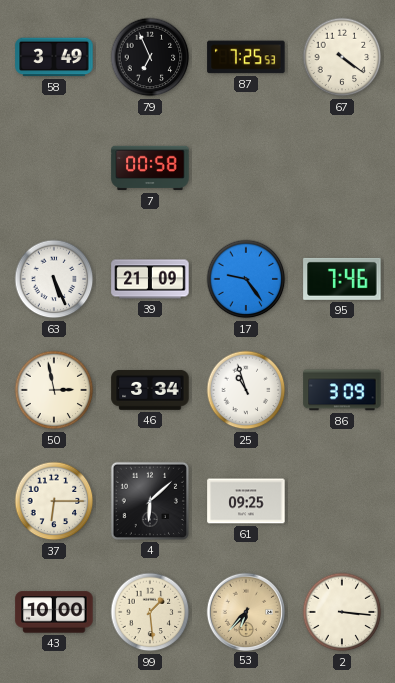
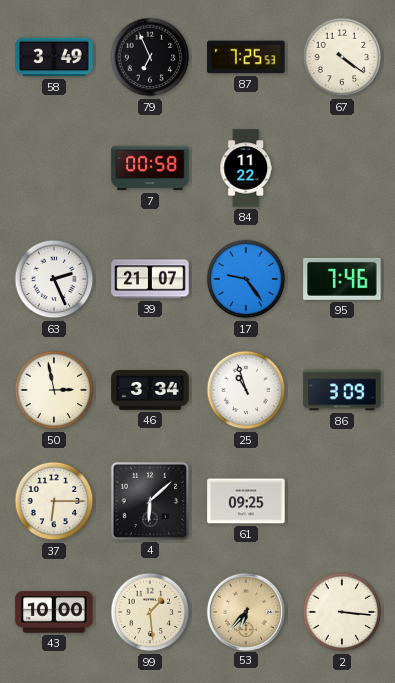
84: none -> 11:22 (246, 168)
63: 5:26 -> 2:26 (54, 279)
39: 21:09 -> 21:07 (150, 279)
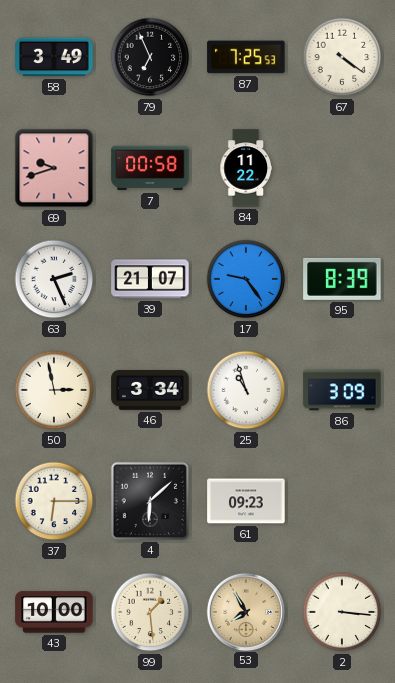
69: none -> 9:42 (54, 168)
95: 7:46 -> 8:39 (342, 279)
61: 09:25 -> 09:23 (246, 501)
53: 6:37 -> 7:55 (245, 611)
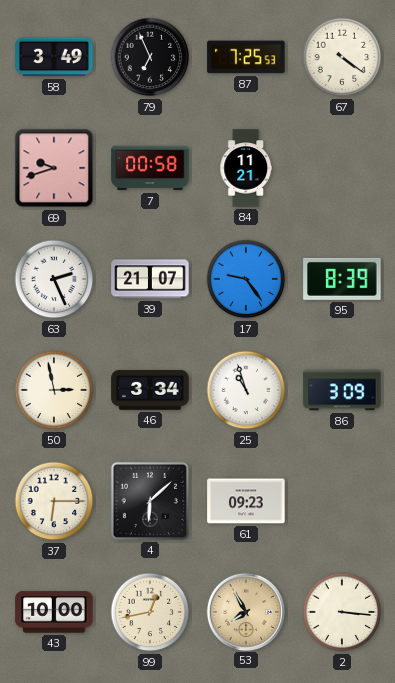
84: 11:22 -> 11:21 (246, 168)
99: 1:29 -> 12:43 (150, 612)
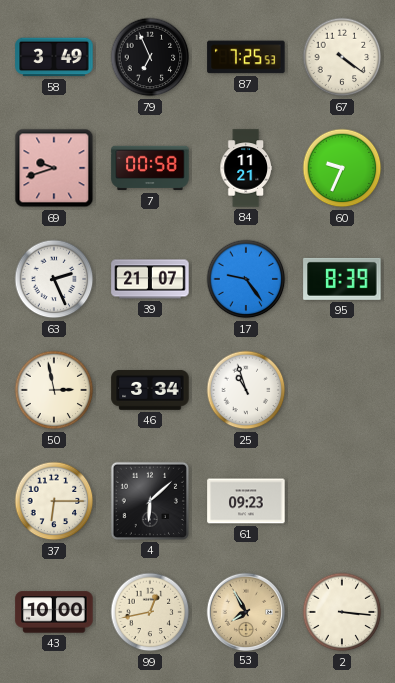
60: none -> 9:34 (342, 168)
86: 3:09 -> none (342, 390)
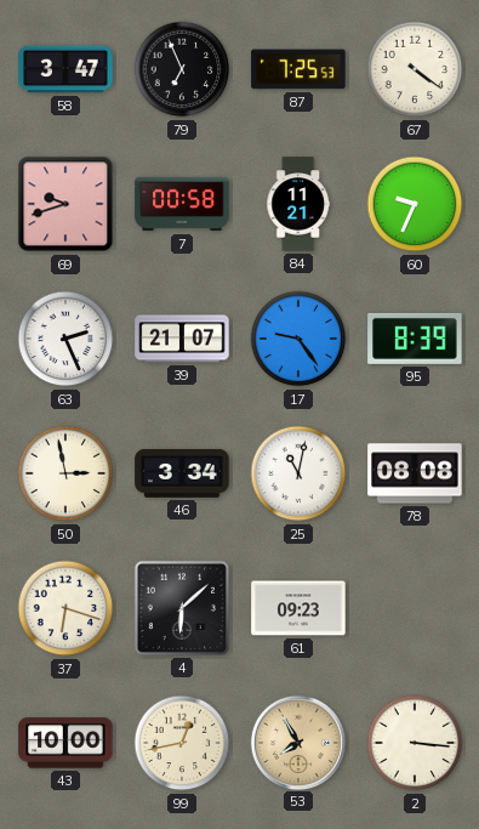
58: 3:49 -> 3:47 (65, 69)
25: 10:57 -> 11:02 (298, 473)
78: none -> 08:08 (415, 473)
37: 6:15 -> 6:18 (65, 608)
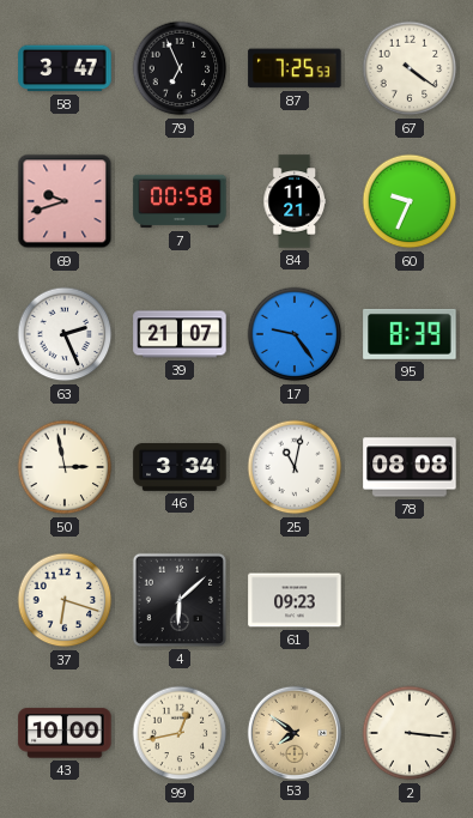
53: 7:55 -> 7:51 (293, 732)
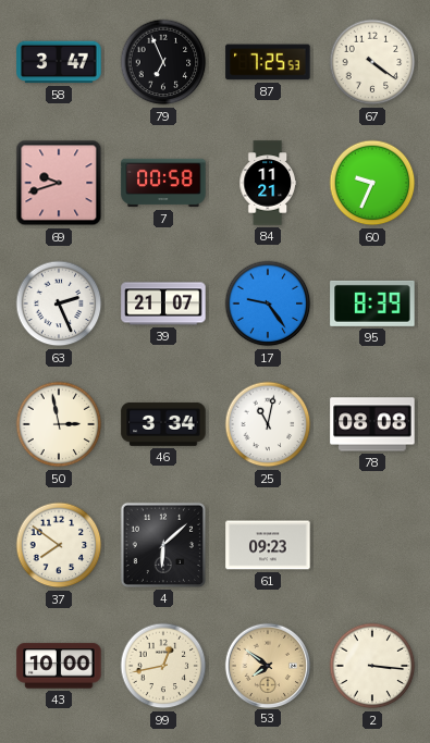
37: 6:18 -> 7:51 (59, 545)
